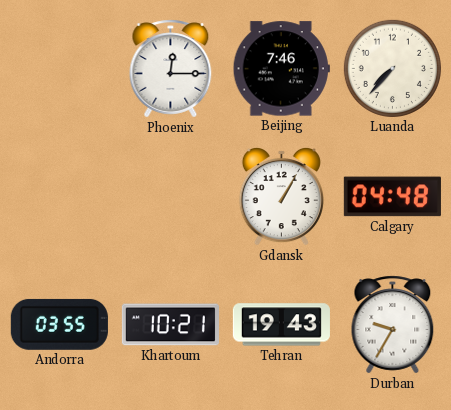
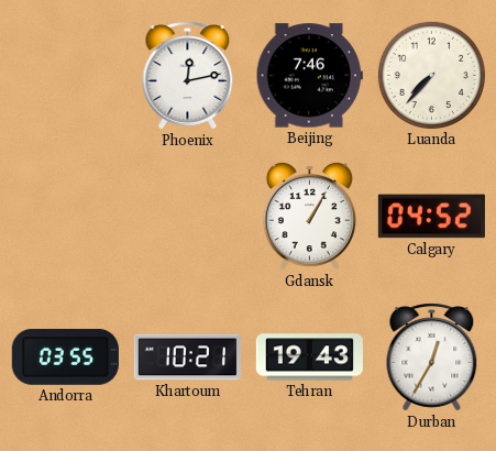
Phoenix: 12:15 -> 12:13 (188, 76)
Calgary: 04:48 -> 04:52 (431, 217)
Durban: 9:35 -> 12:35 (432, 358)
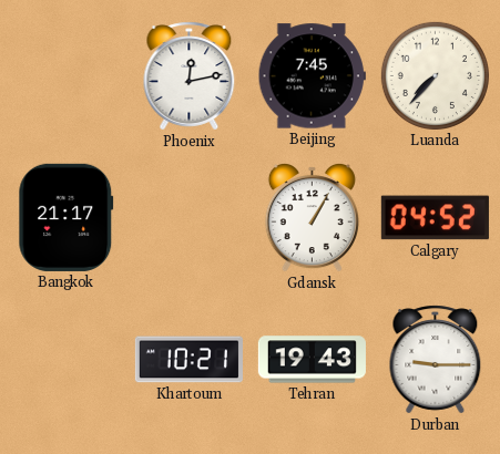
Beijing: 7:46 -> 7:45 (312, 76)
Bangkok: none -> 21:17 (67, 217)
Andorra: 03:55 -> none (65, 356)
Durban: 12:35 -> 9:15 (436, 360)
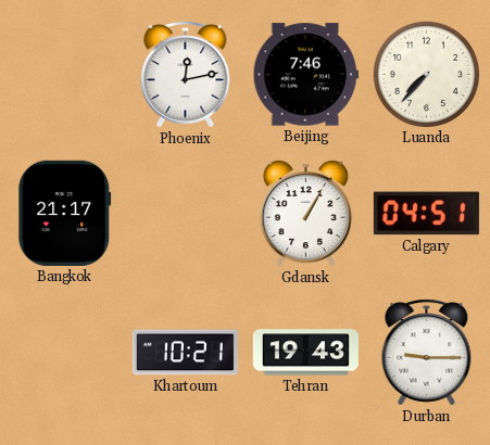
Beijing: 7:45 -> 7:46 (305, 75)
Calgary: 04:52 -> 04:51 (426, 214)
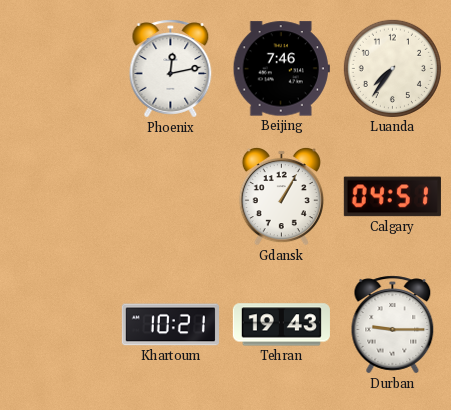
Luanda: 7:37 -> 7:36 (392, 68)
Bangkok: 21:17 -> none (65, 213)
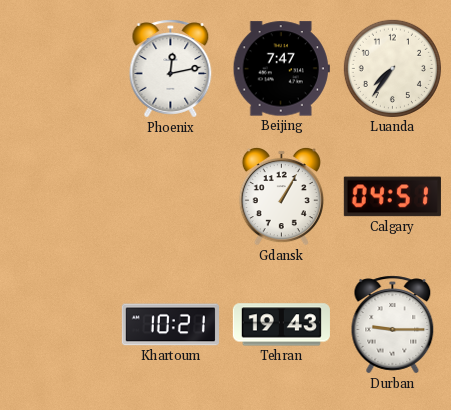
Beijing: 7:46 -> 7:47 (281, 69)
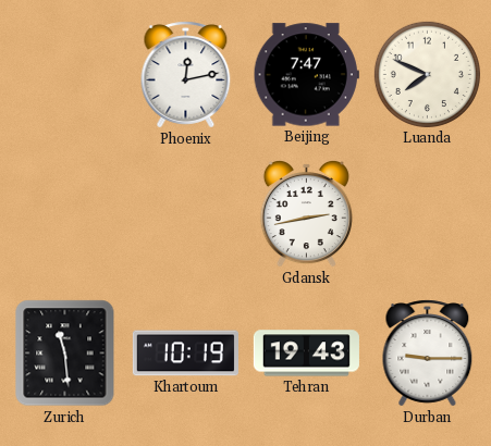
Luanda: 7:36 -> 7:49 (427, 74)
Gdansk: 1:05 -> 2:43 (306, 213)
Calgary: 04:51 -> none (392, 197)
Zurich: none -> 11:29 (65, 354)
Khartoum: 10:21 -> 10:19 (185, 354)
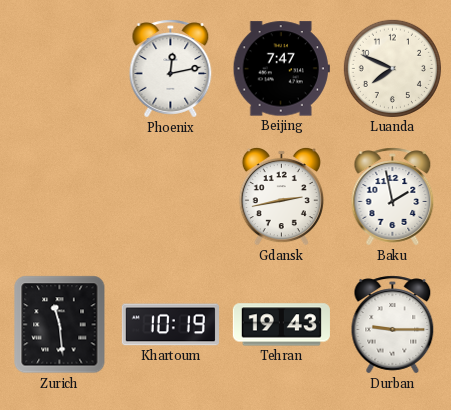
Baku: none -> 1:58 (393, 197)
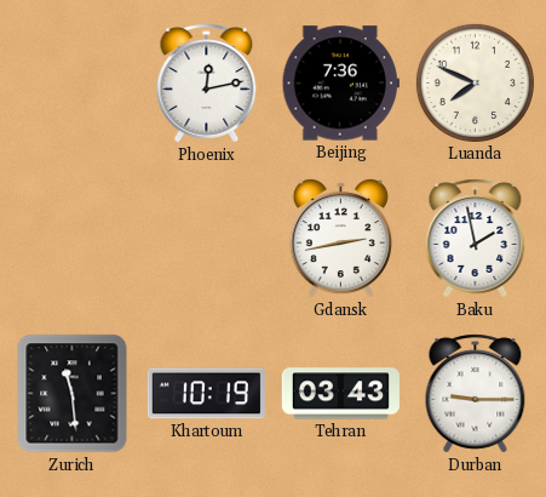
Beijing: 7:47 -> 7:36 (340, 84)
Tehran: 19:43 -> 03:43 (340, 394)
